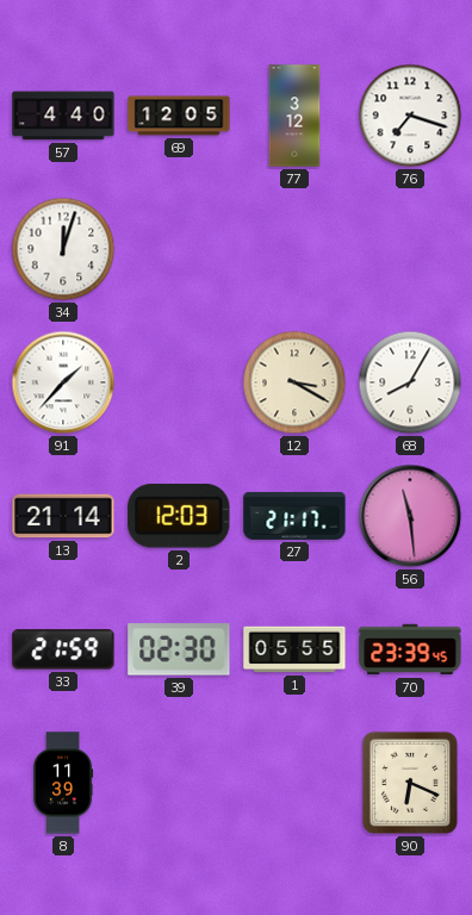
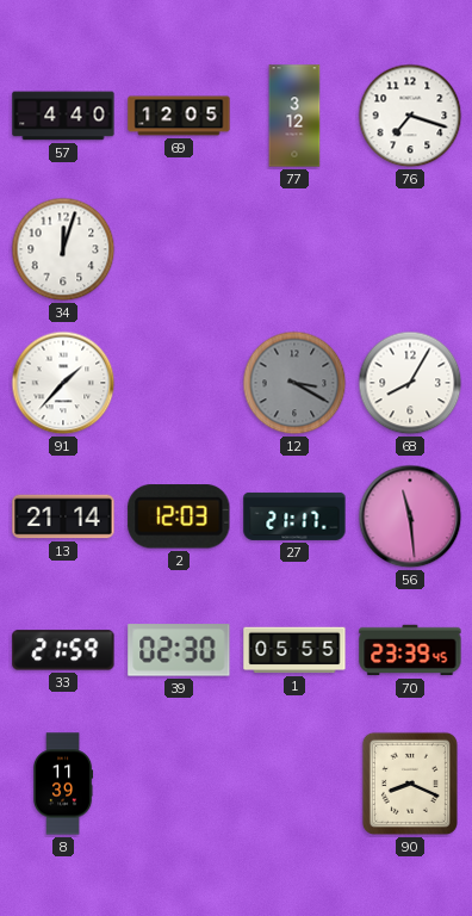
12 dial: cream -> grey (294, 383)
90: 6:19 -> 8:19 (410, 784)
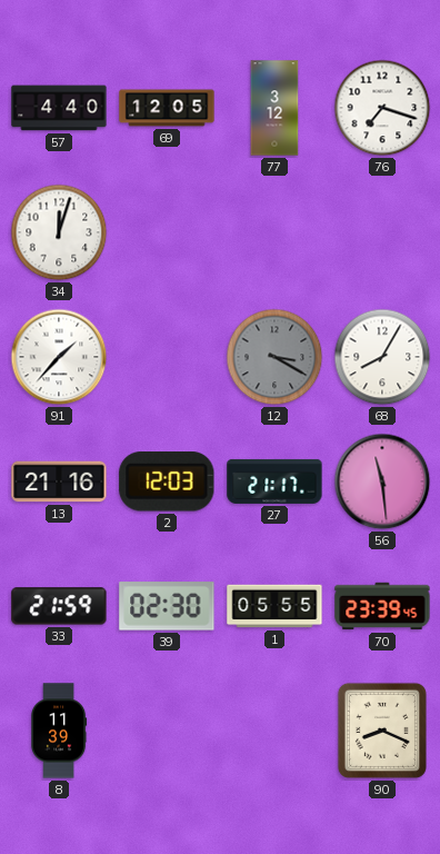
13: 21:14 -> 21:16 (59, 481)
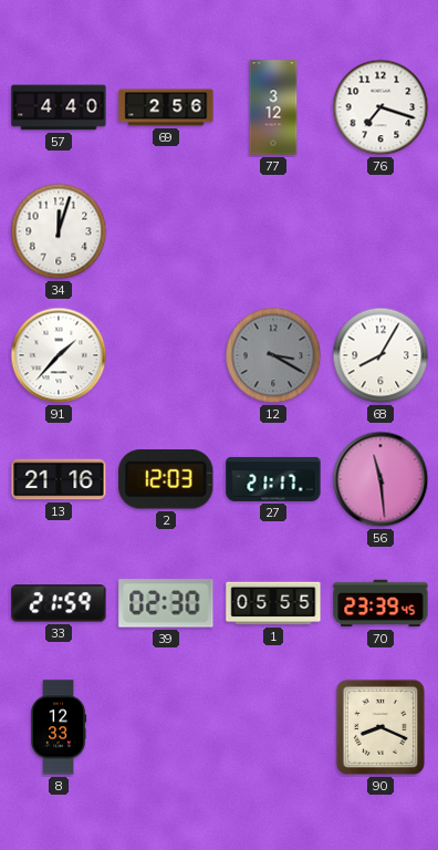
69: 12:05 -> 2:56 (166, 107)
8: 11:39 -> 12:33 (60, 727)
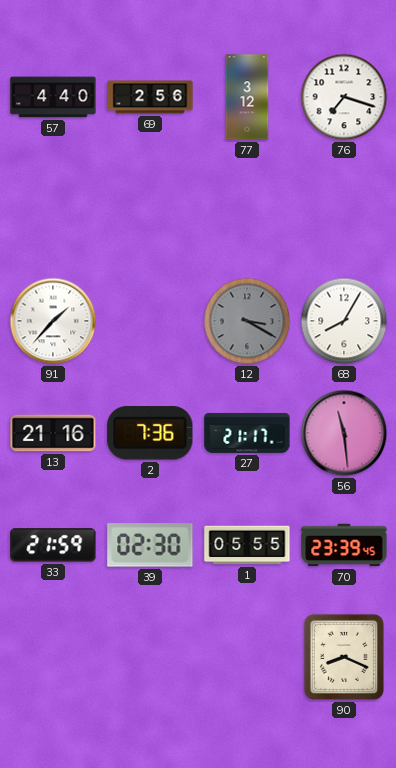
34: 12:03 -> none (59, 231)
2: 12:03 -> 7:36 (150, 433)
8: 12:33 -> none (60, 727)
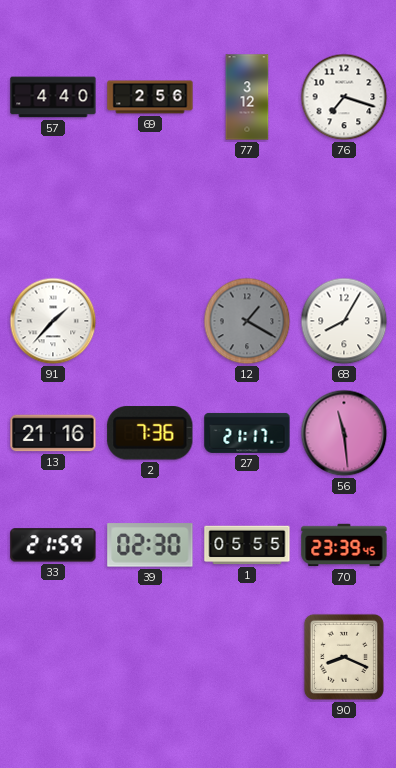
12: 3:20 -> 1:20 (247, 321)
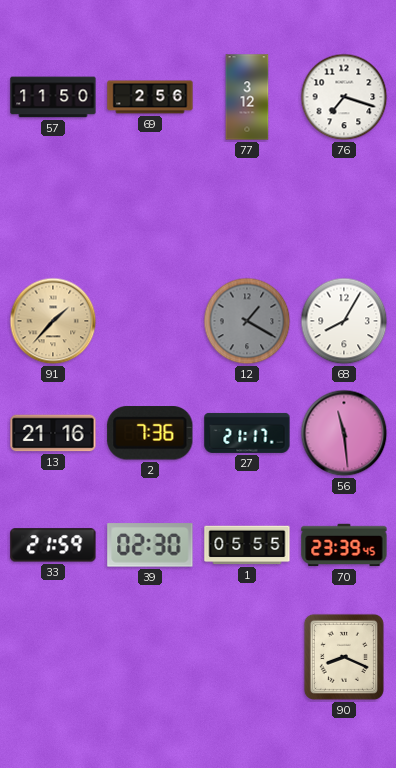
57: 4:40 -> 11:50 (53, 97)
91 dial: white -> champagne (53, 321)
